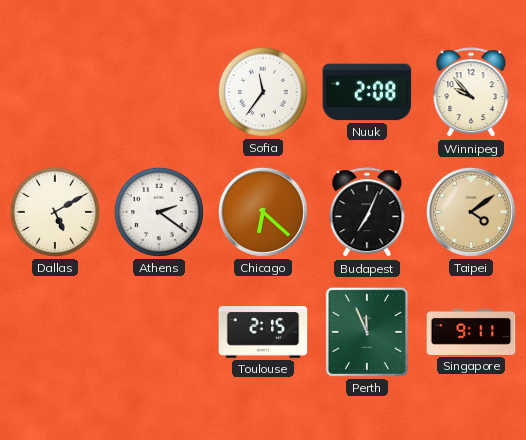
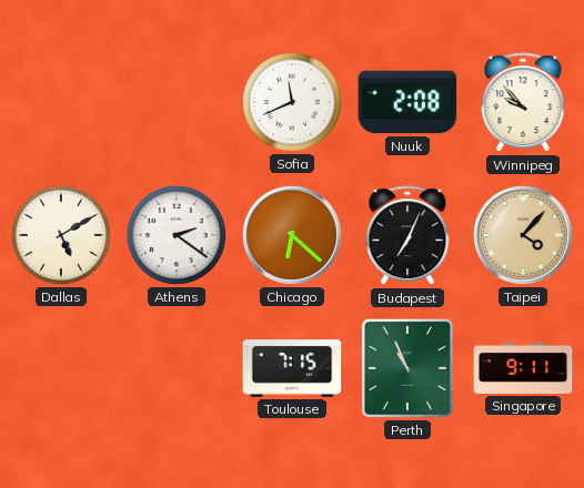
Sofia: 11:36 -> 11:41 (292, 102)
Taipei: 4:09 -> 4:07 (523, 235)
Toulouse: 2:15 -> 7:15 (292, 368)
Perth: 11:56 -> 10:56 (407, 368)
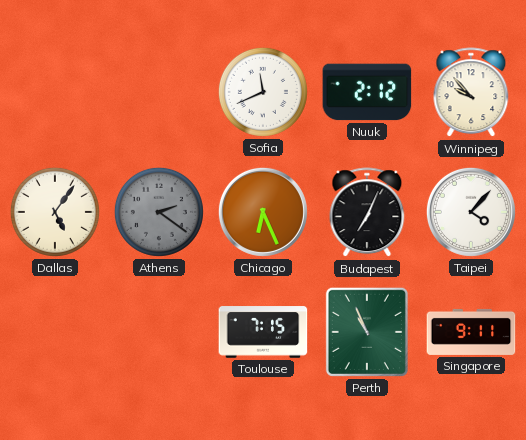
Nuuk: 2:08 -> 2:12 (367, 92)
Dallas: 5:10 -> 5:06 (55, 212)
Athens dial: white -> grey (159, 212)
Chicago: 6:22 -> 6:26 (263, 212)
Taipei dial: champagne -> white (471, 212)
